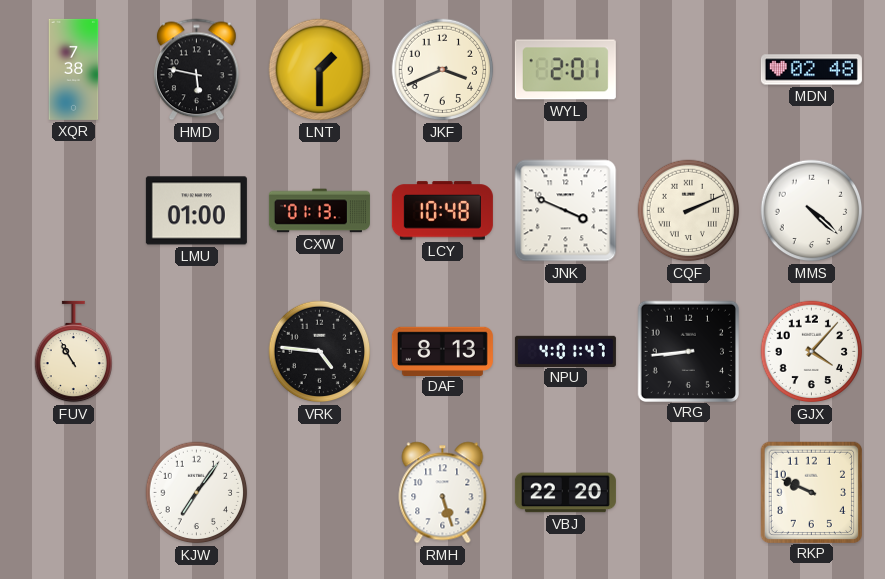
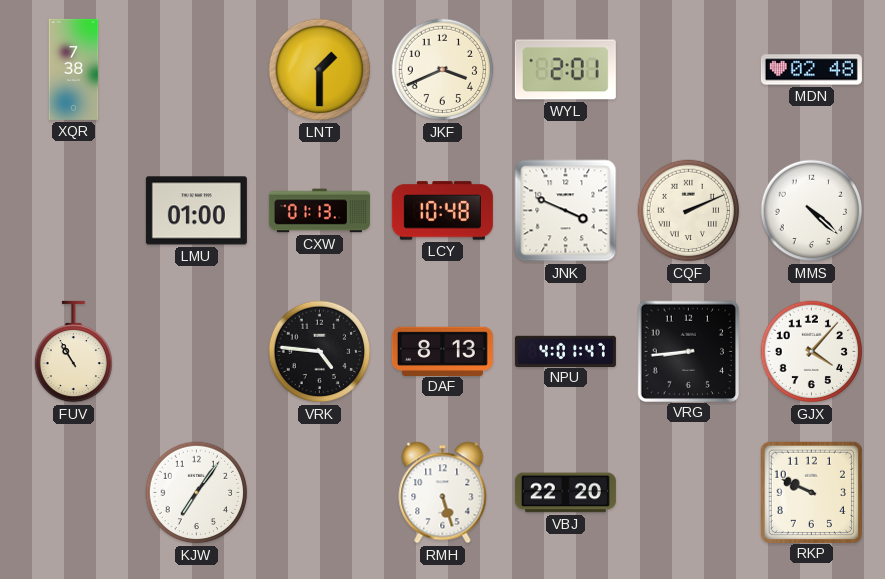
HMD: 5:47 -> none (197, 70)
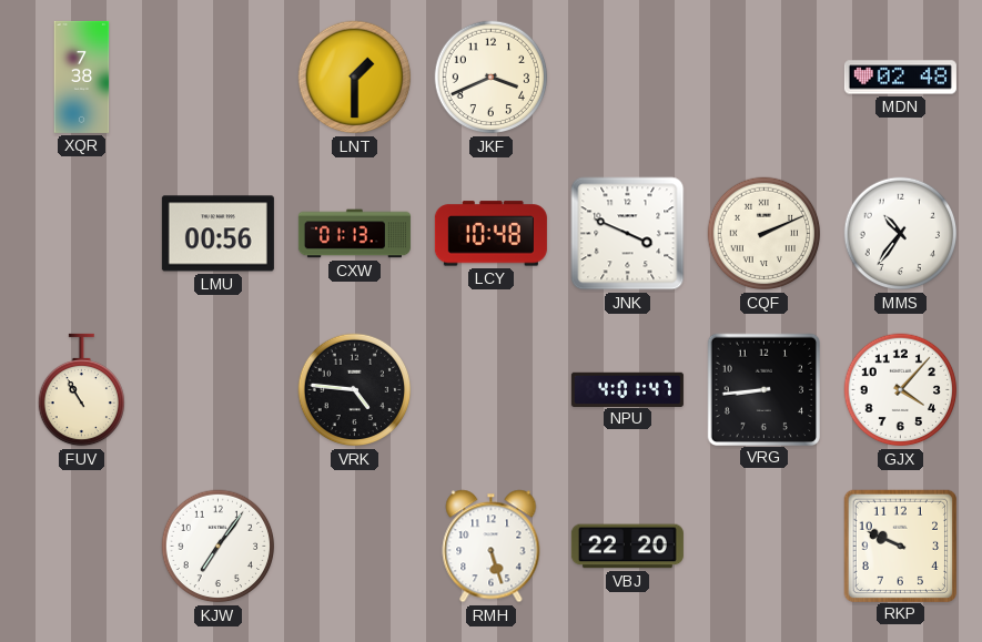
WYL: 2:01 -> none (565, 70)
LMU: 01:00 -> 00:56 (217, 234)
MMS: 4:22 -> 10:36 (901, 234)
DAF: 8:13 -> none (442, 351)
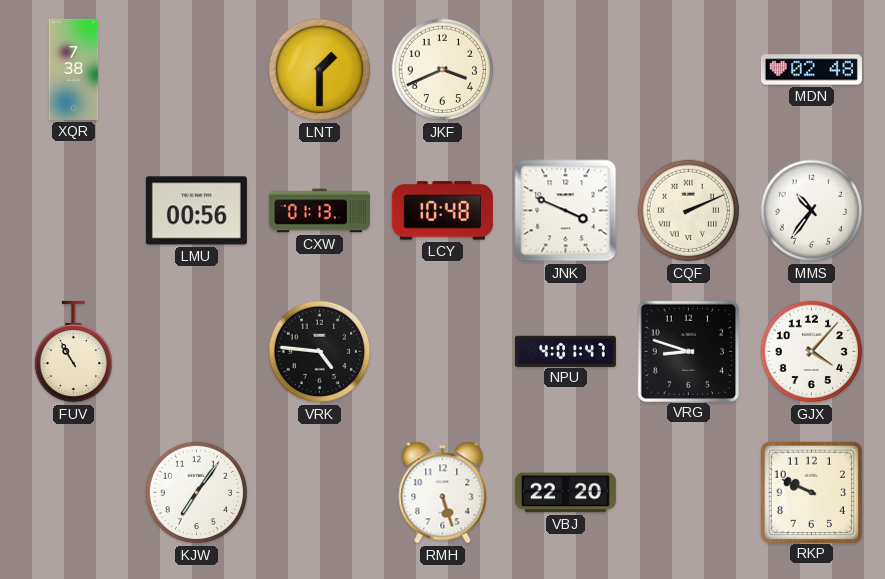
VRG: 8:44 -> 8:48 (688, 351)
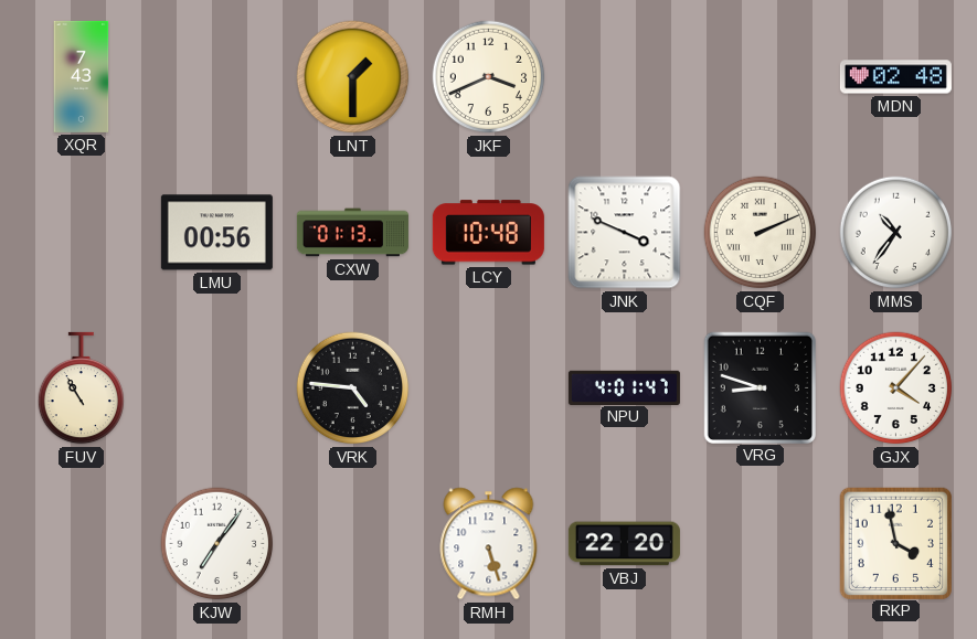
XQR: 7:38 -> 7:43 (82, 76)
RKP: 9:49 -> 3:58 (895, 543)
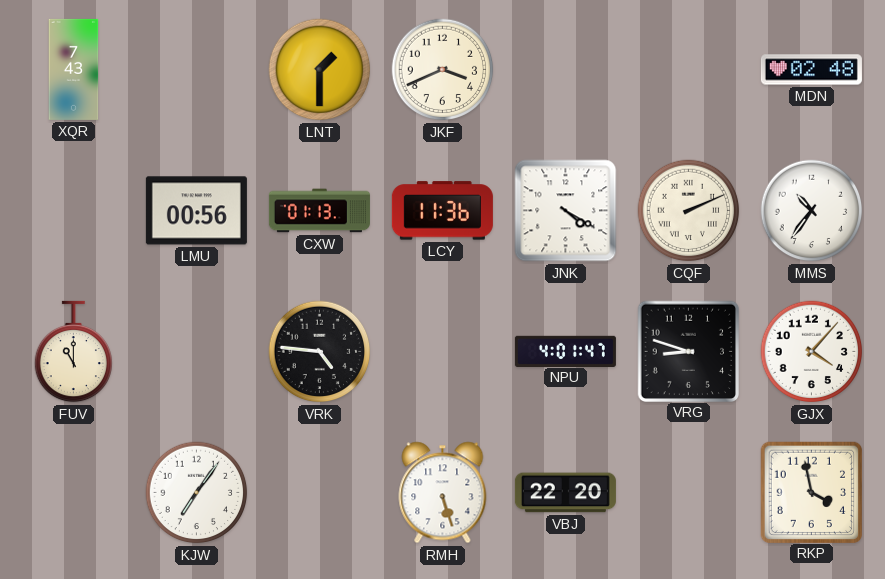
LCY: 10:48 -> 11:36 (442, 211)
JNK: 3:49 -> 4:20 (566, 211)
FUV: 10:55 -> 11:00 (73, 352)
